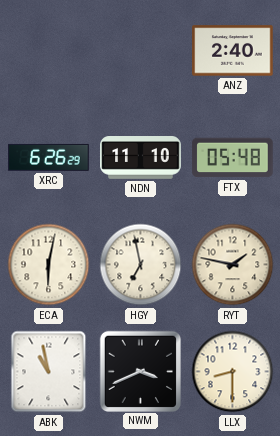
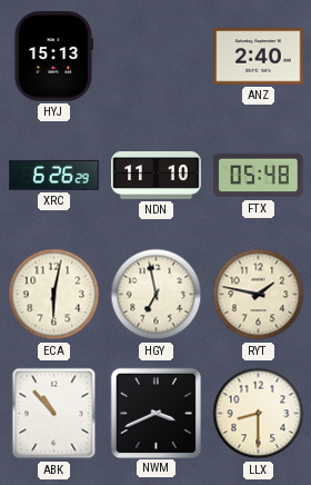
HYJ: none -> 15:13 (52, 57)
ABK: 10:58 -> 10:53 (54, 414)
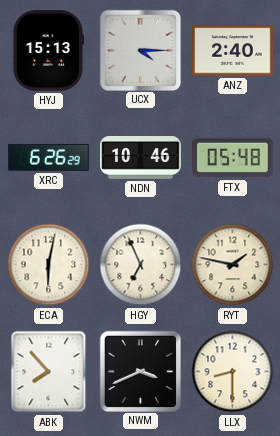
UCX: none -> 4:15 (140, 50)
NDN: 11:10 -> 10:46 (141, 158)
HGY: 6:58 -> 6:56 (141, 265)
ABK: 10:53 -> 7:53 (49, 372)
